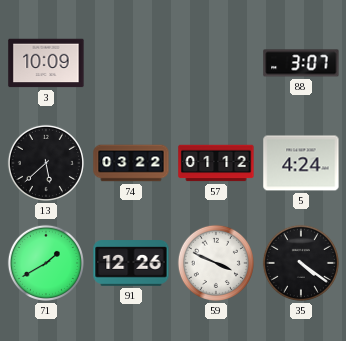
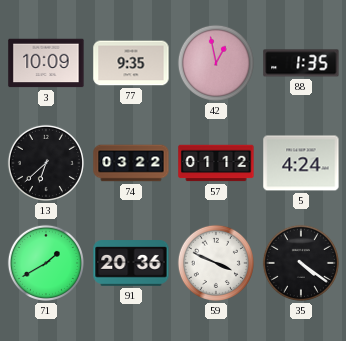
77: none -> 9:35 (131, 63)
42: none -> 12:58 (216, 63)
88: 3:07 -> 1:35 (301, 63)
13: 5:38 -> 6:38 (46, 163)
91: 12:26 -> 20:36 (131, 263)
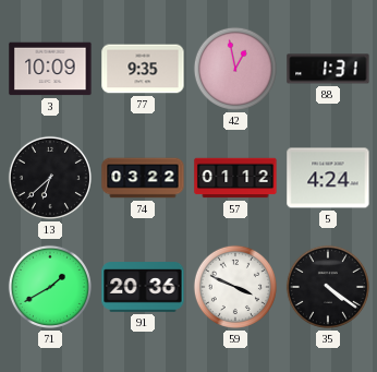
88: 1:35 -> 1:31 (328, 69)
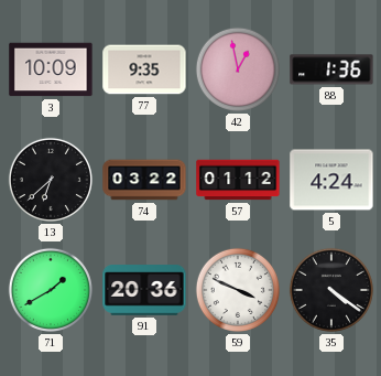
88: 1:31 -> 1:36 (331, 69)
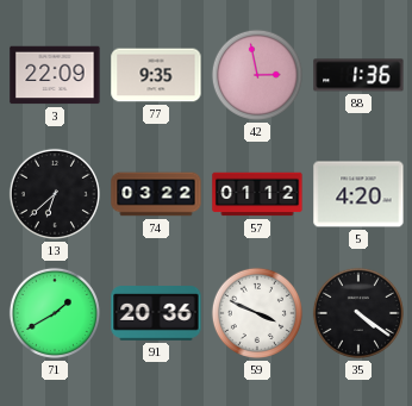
3: 10:09 -> 22:09 (55, 75)
42: 12:58 -> 2:58 (257, 75)
5: 4:24 -> 4:20 (358, 194)
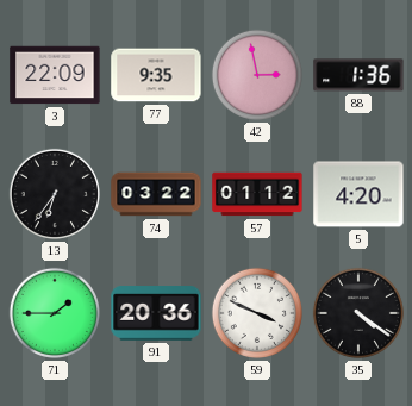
13: 6:38 -> 6:36 (55, 194)
71: 1:40 -> 1:45 (55, 313)
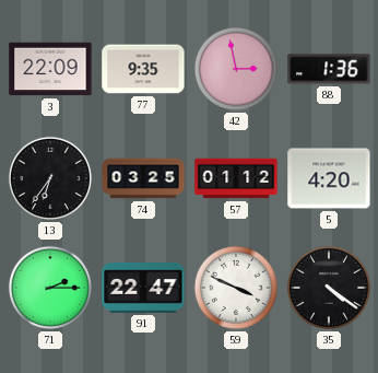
74: 03:22 -> 03:25 (143, 178)
71: 1:45 -> 2:15 (50, 288)
91: 20:36 -> 22:47 (143, 288)
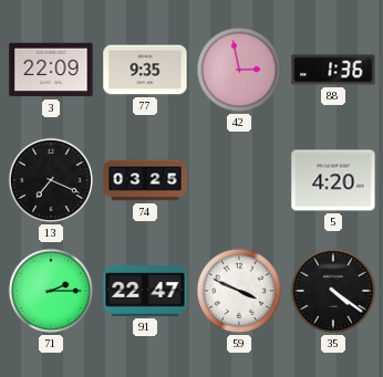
13: 6:36 -> 7:19 (51, 180)
57: 01:12 -> none (236, 178)
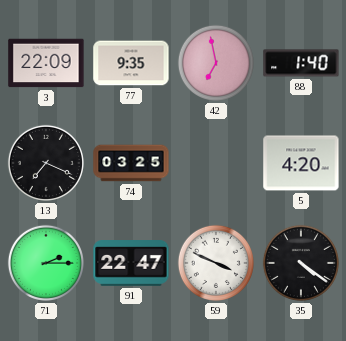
42: 2:58 -> 6:58 (216, 63)
88: 1:36 -> 1:40 (301, 63)
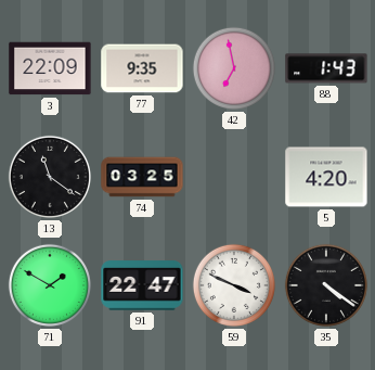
88: 1:40 -> 1:43 (326, 68)
13: 7:19 -> 11:21 (50, 177)
71: 2:15 -> 1:50 (50, 285)
